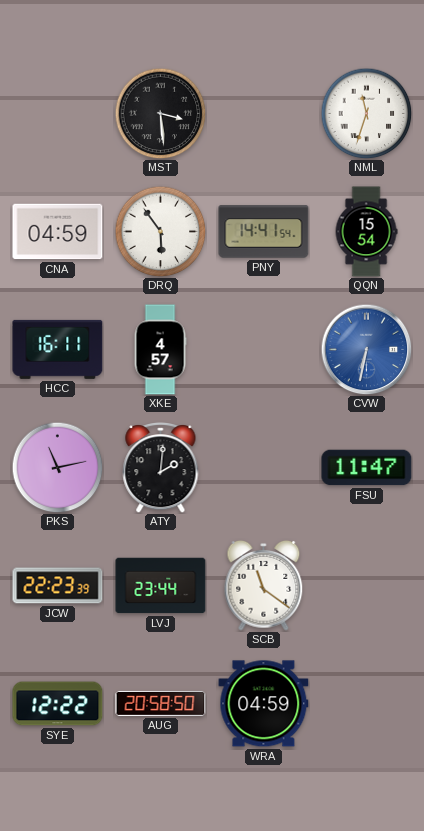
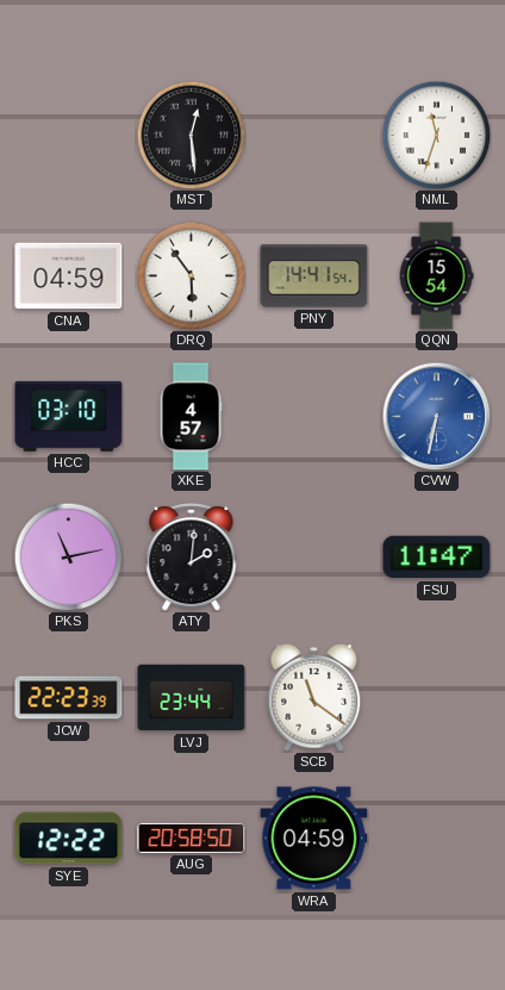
MST: 3:29 -> 12:29 (191, 135)
HCC: 16:11 -> 03:10 (69, 416)
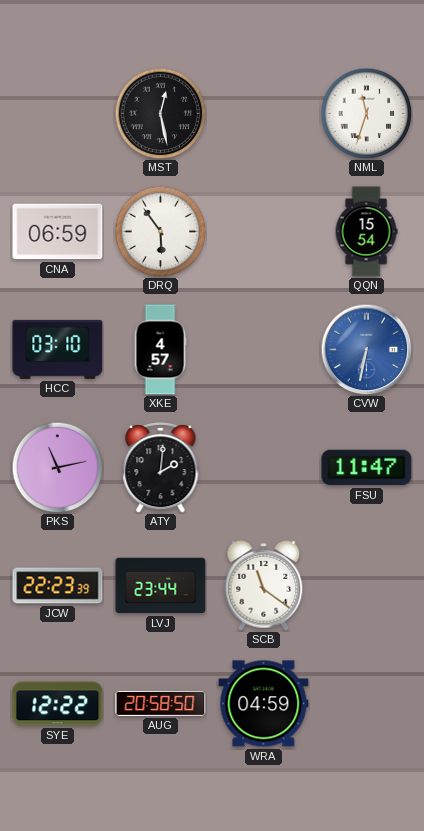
MST: 12:29 -> 12:28 (160, 113)
CNA: 04:59 -> 06:59 (58, 232)
PNY: 14:41 -> none (314, 276)
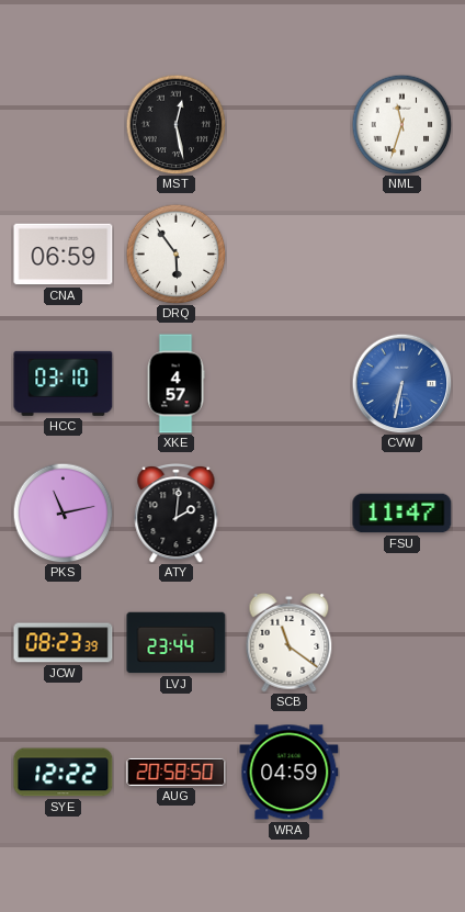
QQN: 15:54 -> none (366, 232)
JCW: 22:23 -> 08:23 (64, 643)
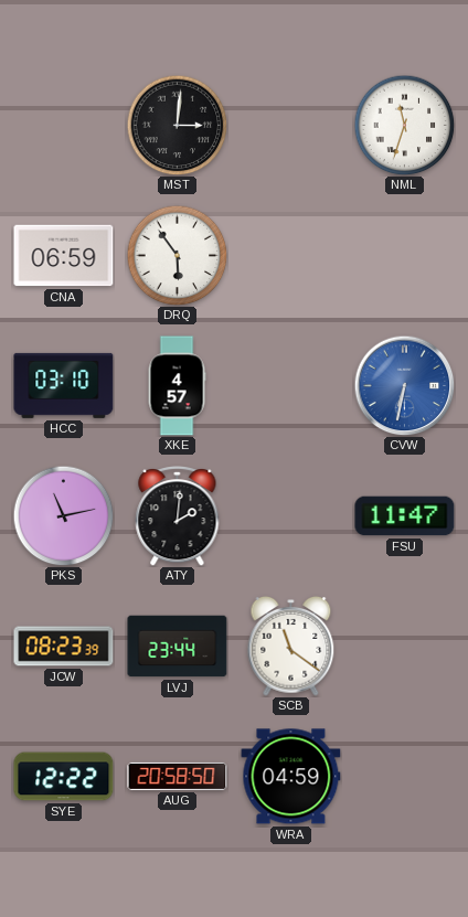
MST: 12:28 -> 3:01 (177, 125)
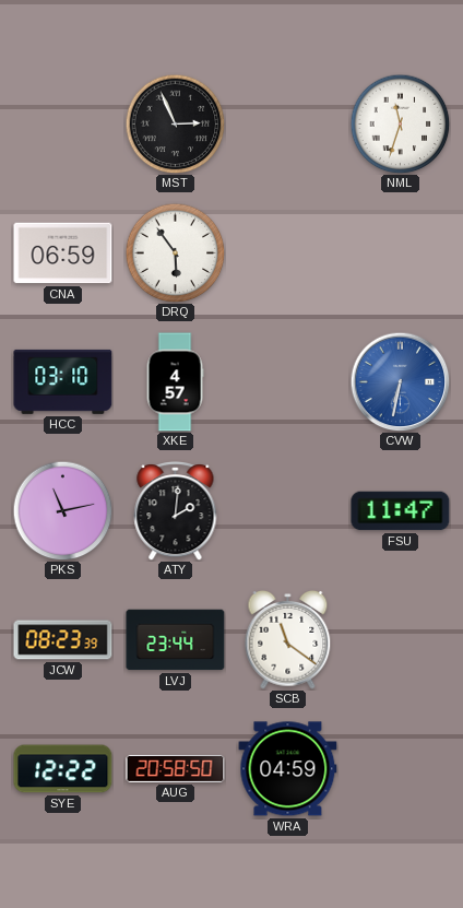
MST: 3:01 -> 2:56 (175, 123)
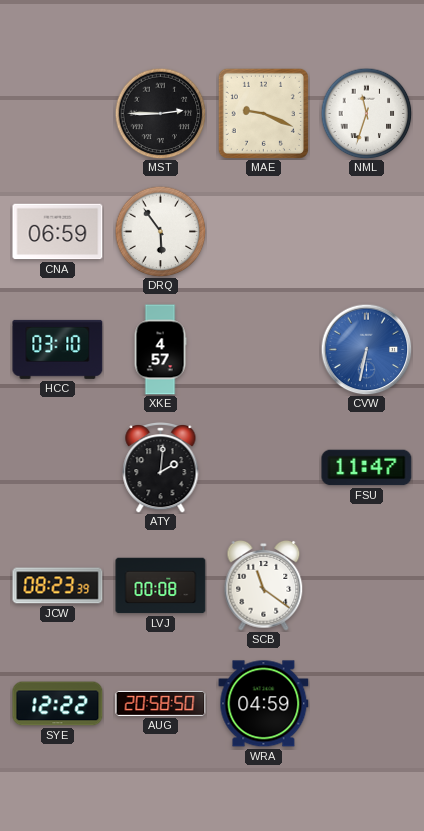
MST: 2:56 -> 2:45 (160, 113)
MAE: none -> 9:19 (263, 113)
PKS: 11:13 -> none (62, 510)
LVJ: 23:44 -> 00:08 (161, 586)
